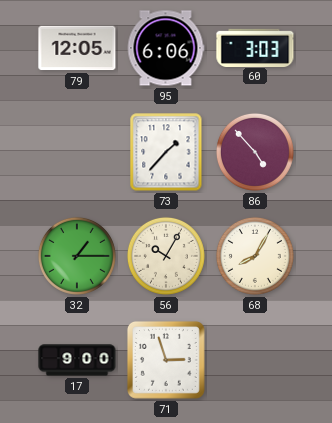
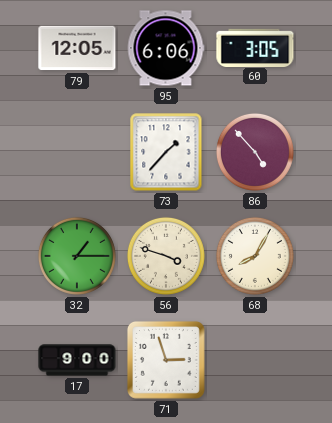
60: 3:03 -> 3:05 (255, 47)
56: 10:05 -> 3:48 (166, 256)
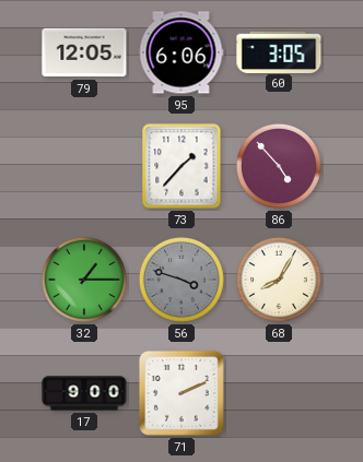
56 dial: cream -> grey (181, 280)
71: 2:57 -> 2:11 (181, 393)
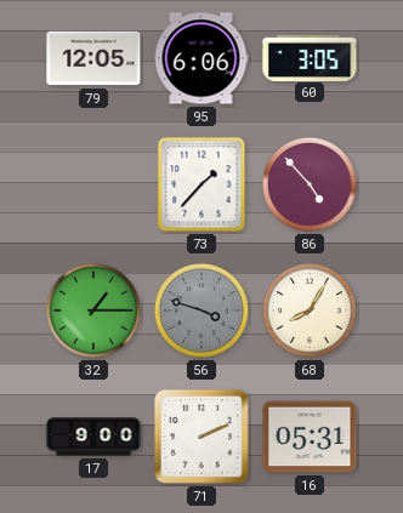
16: none -> 05:31 (310, 437)
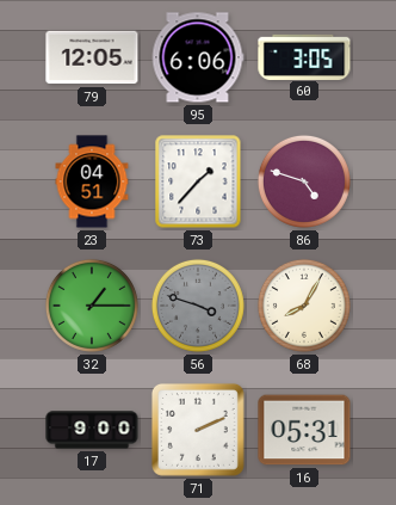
23: none -> 04:51 (92, 181)
86: 4:53 -> 4:48 (304, 181)
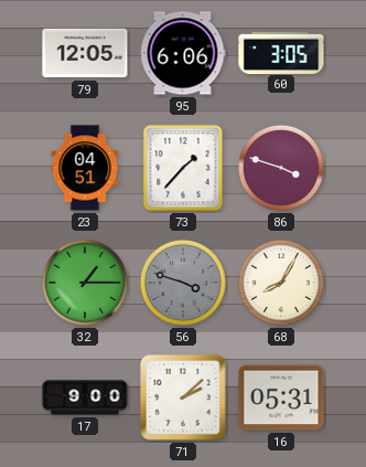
86: 4:48 -> 3:48 (281, 168)
71: 2:11 -> 2:08 (183, 397)
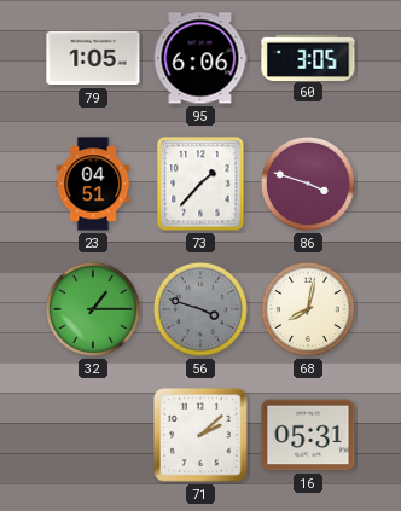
79: 12:05 -> 1:05 (93, 58)
68: 8:05 -> 8:02 (308, 309)
17: 9:00 -> none (85, 397)
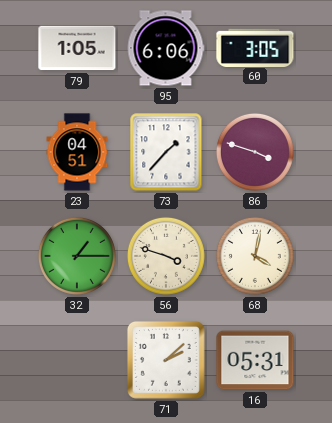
56 dial: grey -> cream (166, 256)
68: 8:02 -> 4:02 (255, 256)
